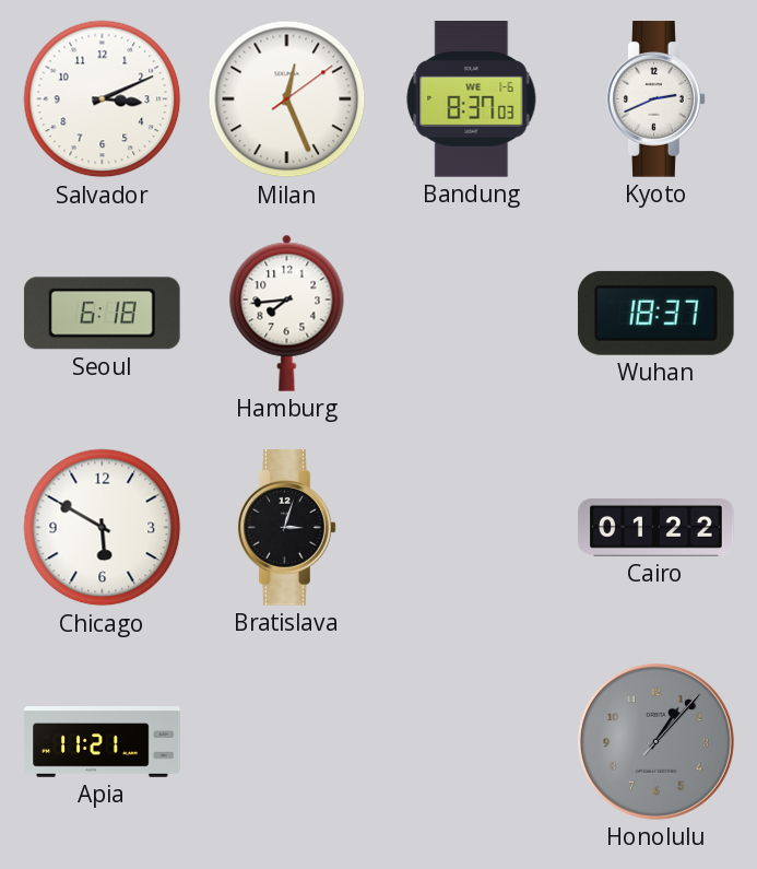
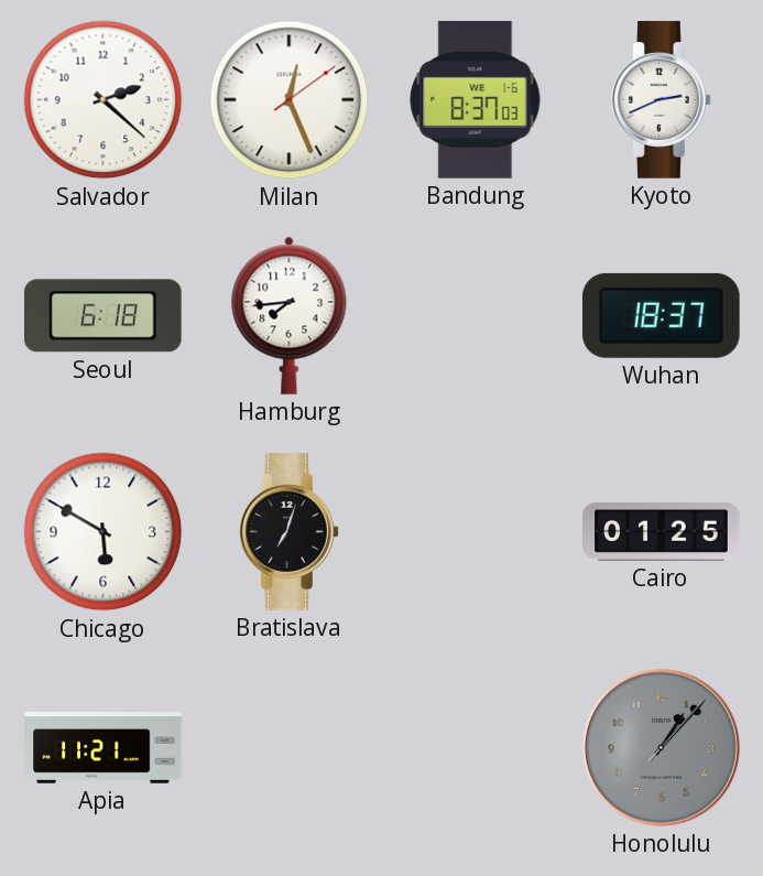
Salvador: 3:11 -> 2:22 (103, 100)
Bratislava: 3:03 -> 7:03 (290, 532)
Cairo: 01:22 -> 01:25 (662, 532)
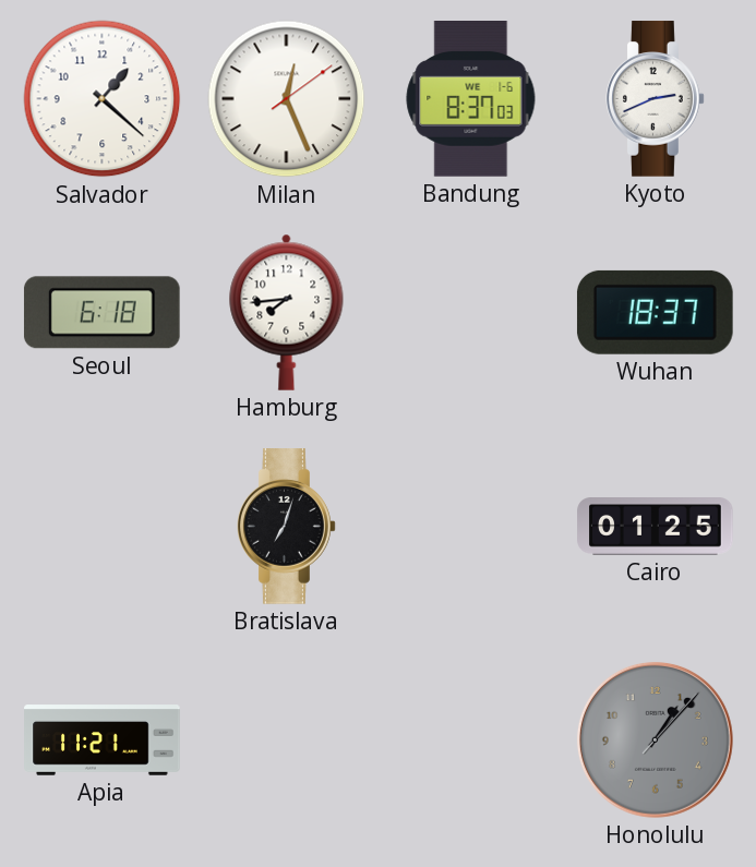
Salvador: 2:22 -> 1:22 (103, 99)
Chicago: 5:50 -> none (103, 532)
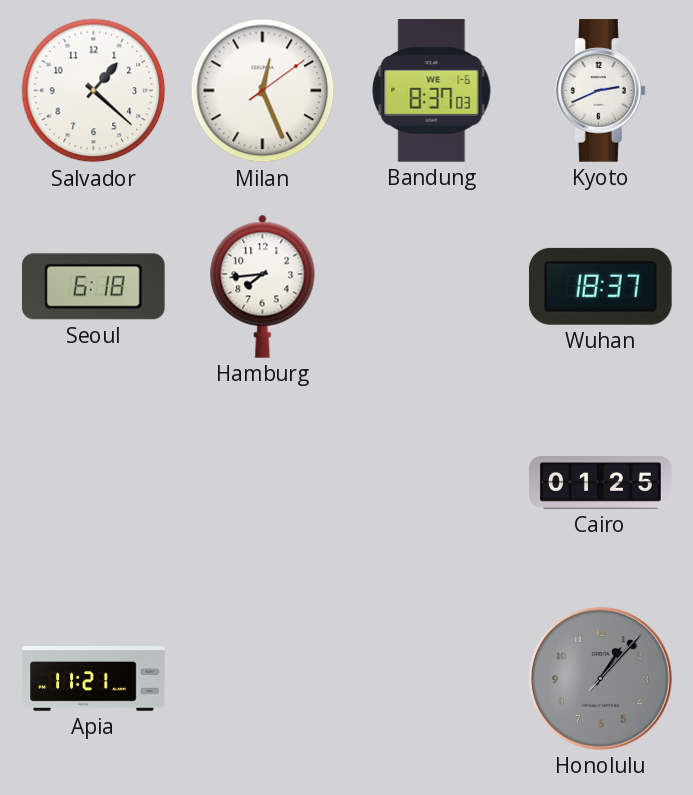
Bratislava: 7:03 -> none (287, 527)
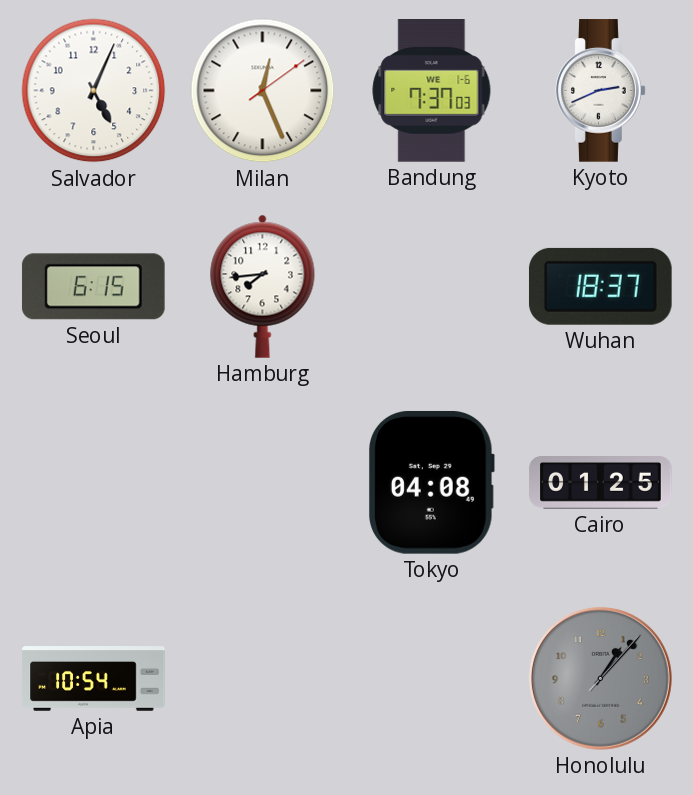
Salvador: 1:22 -> 5:04 (94, 91)
Bandung: 8:37 -> 7:37 (432, 91)
Seoul: 6:18 -> 6:15 (93, 287)
Tokyo: none -> 04:08 (432, 482)
Apia: 11:21 -> 10:54 (94, 679)
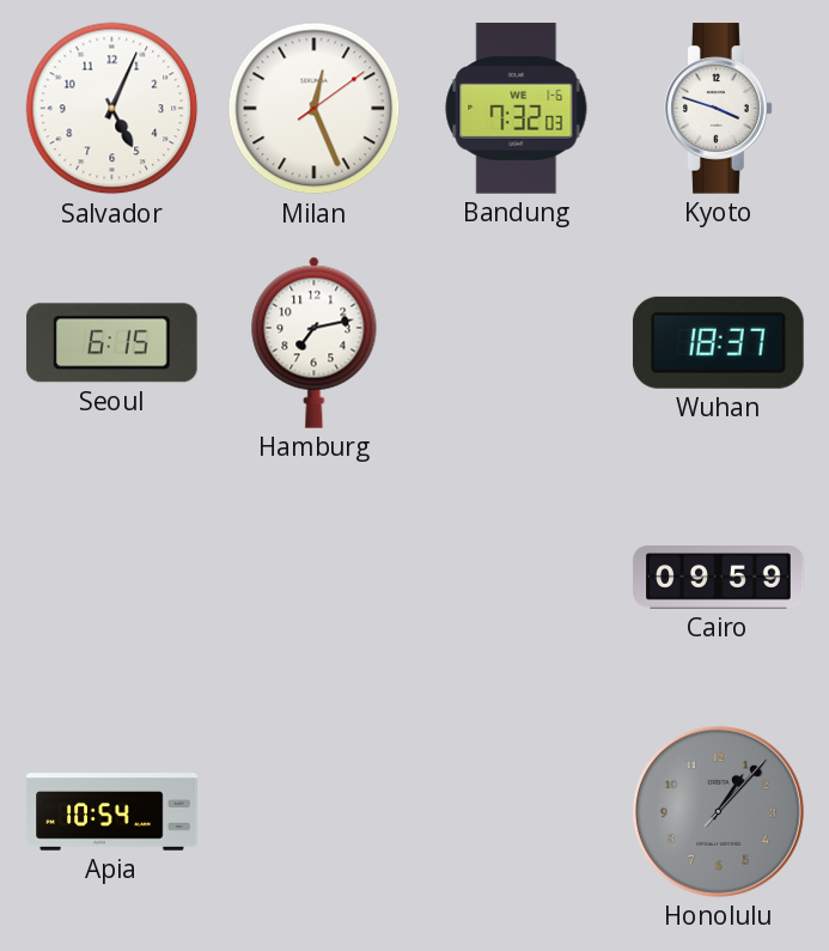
Bandung: 7:37 -> 7:32 (517, 109)
Kyoto: 2:41 -> 3:48 (719, 109)
Hamburg: 7:44 -> 7:13 (315, 342)
Tokyo: 04:08 -> none (432, 482)
Cairo: 01:25 -> 09:59 (719, 578)
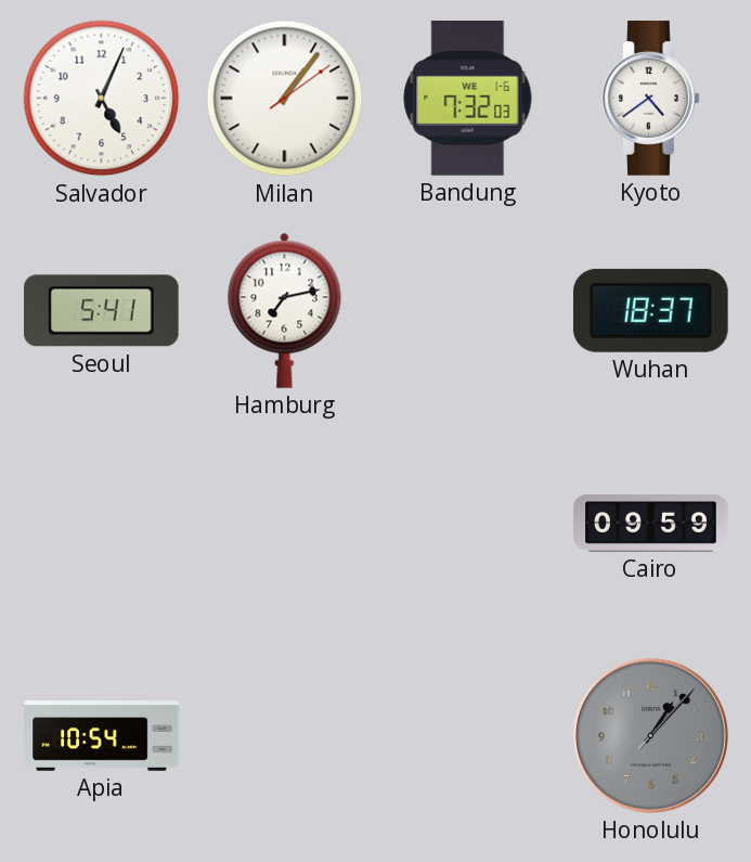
Milan: 12:26 -> 1:06 (285, 99)
Kyoto: 3:48 -> 4:39 (651, 99)
Seoul: 6:15 -> 5:41 (101, 311)
